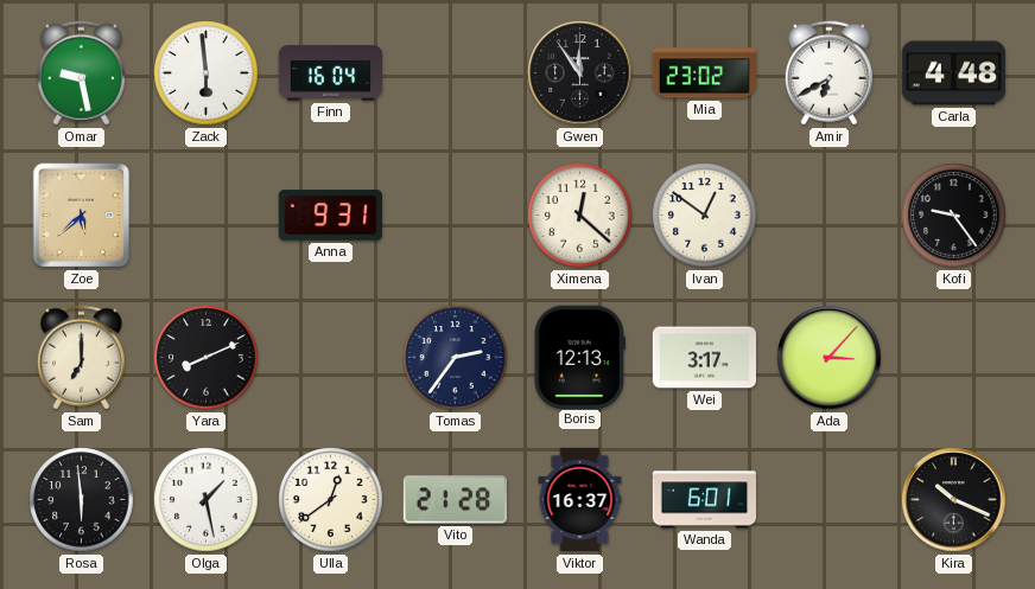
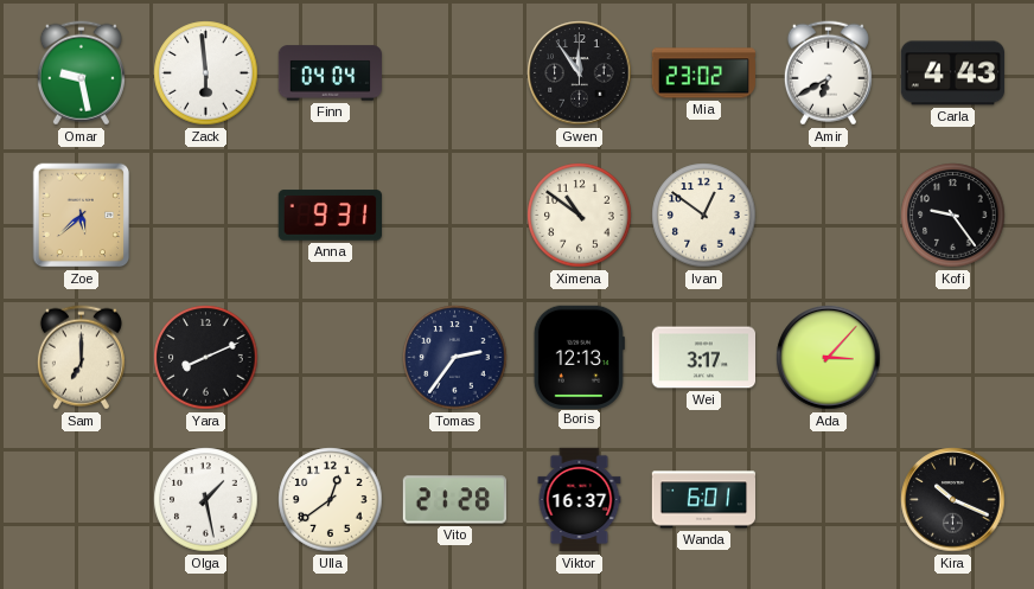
Finn: 16:04 -> 04:04 (330, 73)
Carla: 4:48 -> 4:43 (952, 73)
Ximena: 12:22 -> 10:51 (580, 216)
Rosa: 5:59 -> none (82, 500)
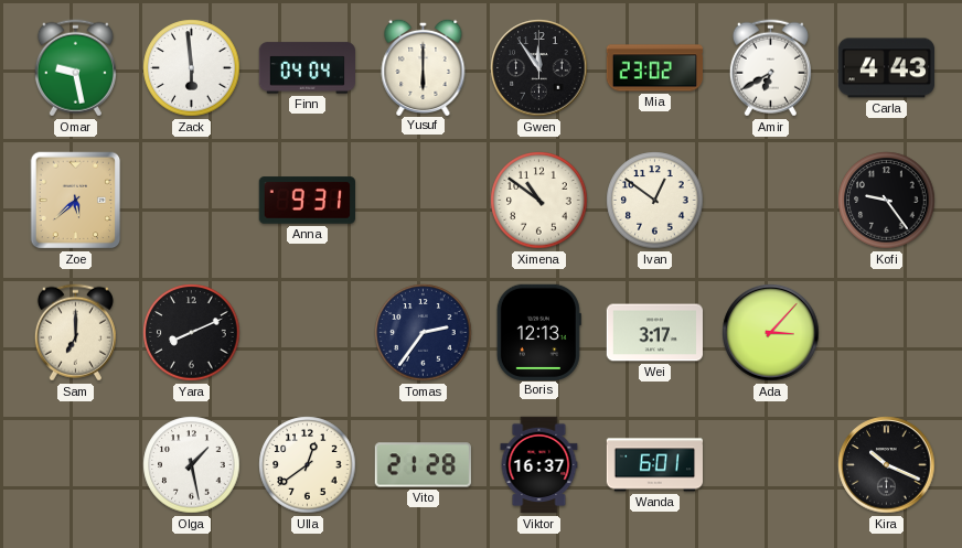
Yusuf: none -> 6:00 (424, 66)
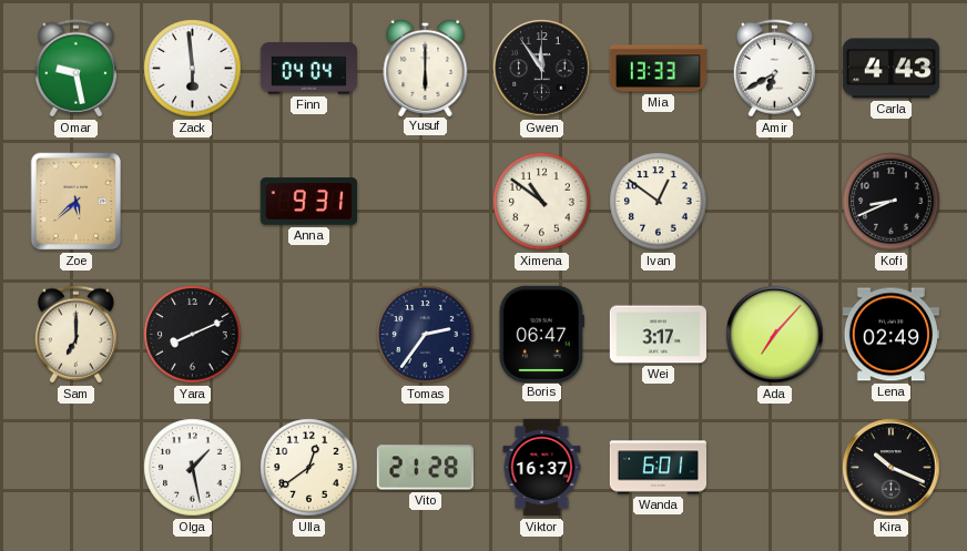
Mia: 23:02 -> 13:33 (658, 69)
Kofi: 9:24 -> 8:41 (892, 202)
Boris: 12:13 -> 06:47 (541, 334)
Ada: 3:07 -> 7:07 (775, 335)
Lena: none -> 02:49 (890, 335)
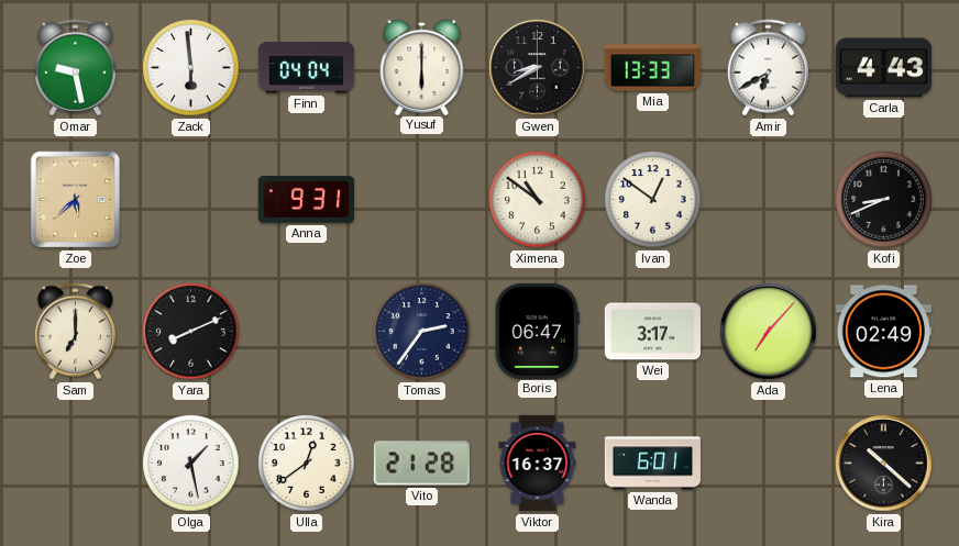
Gwen: 11:54 -> 8:40 (538, 68)
Kira: 10:19 -> 10:22 (884, 464)
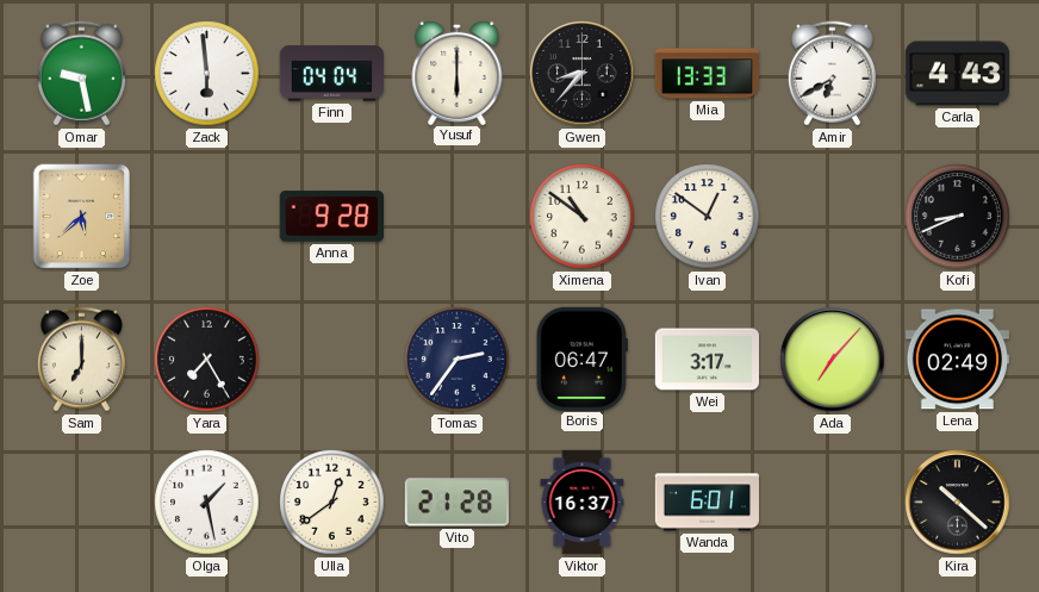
Gwen: 8:40 -> 8:37 (583, 74)
Anna: 9:31 -> 9:28 (331, 217)
Yara: 8:11 -> 7:25 (207, 360)
